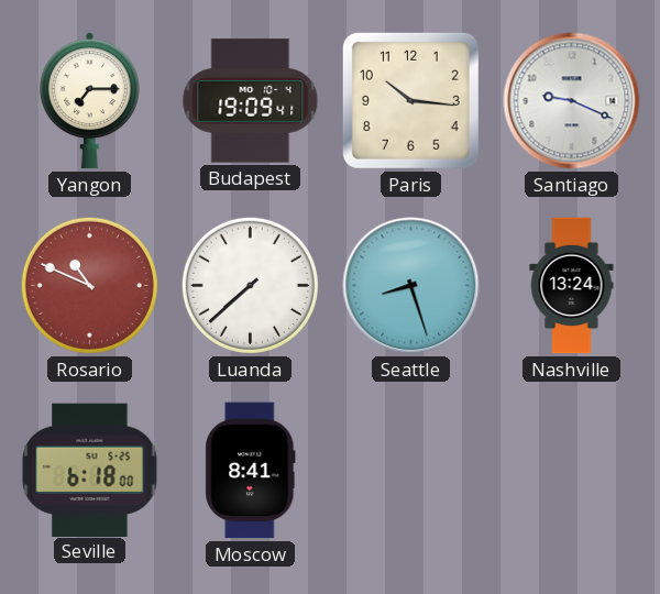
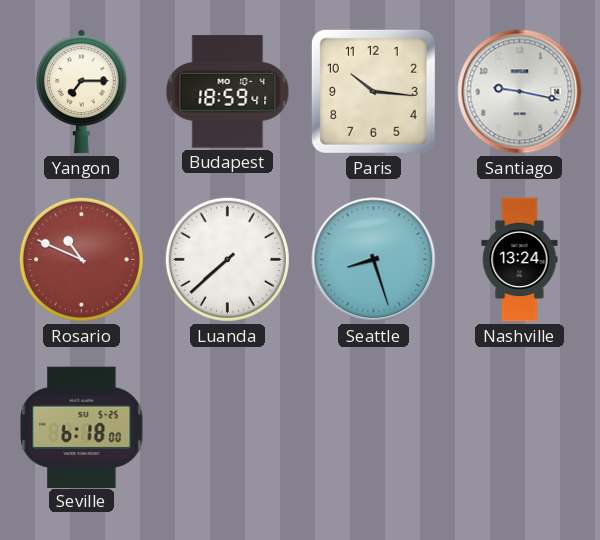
Budapest: 19:09 -> 18:59 (228, 92)
Santiago: 9:19 -> 9:17 (520, 92)
Moscow: 8:41 -> none (251, 471)
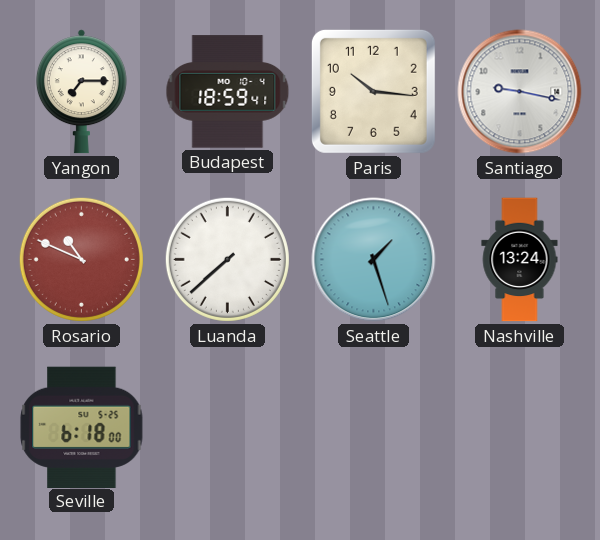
Seattle: 8:27 -> 1:27 (374, 260)
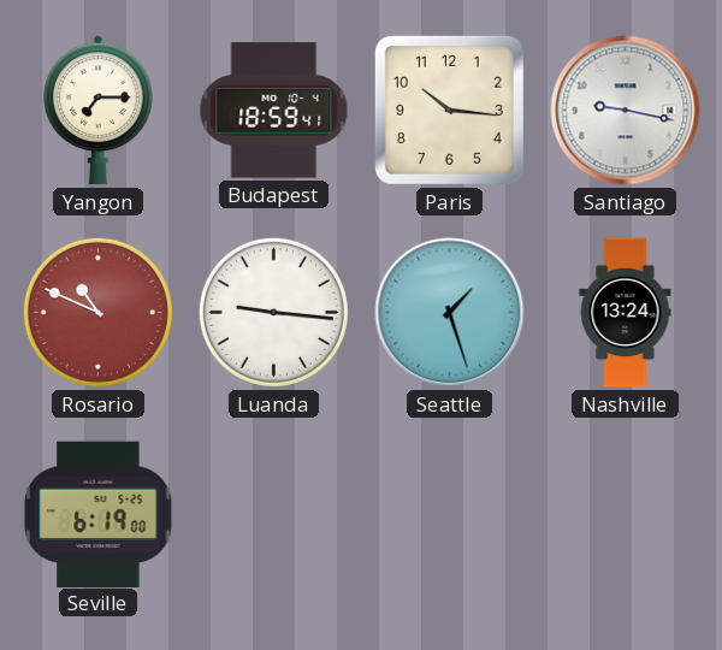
Luanda: 7:38 -> 9:16 (273, 312)
Seville: 6:18 -> 6:19 (99, 514)
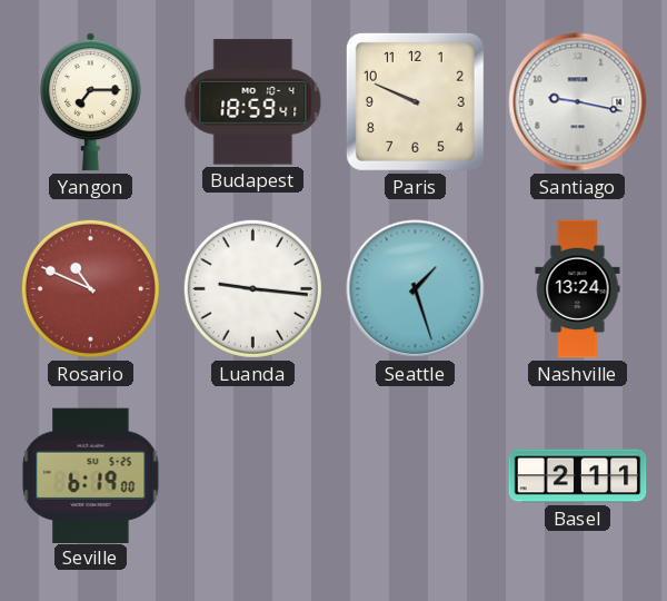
Paris: 10:16 -> 9:49 (415, 101)
Basel: none -> 2:11 (578, 476)
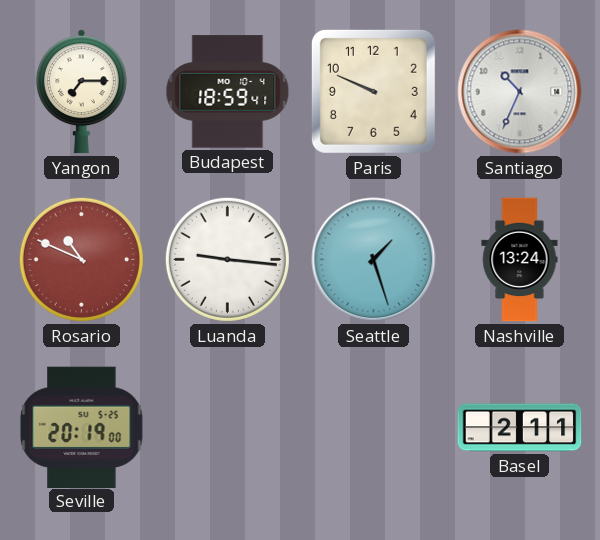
Santiago: 9:17 -> 10:34 (520, 92)
Seville: 6:19 -> 20:19 (82, 427)
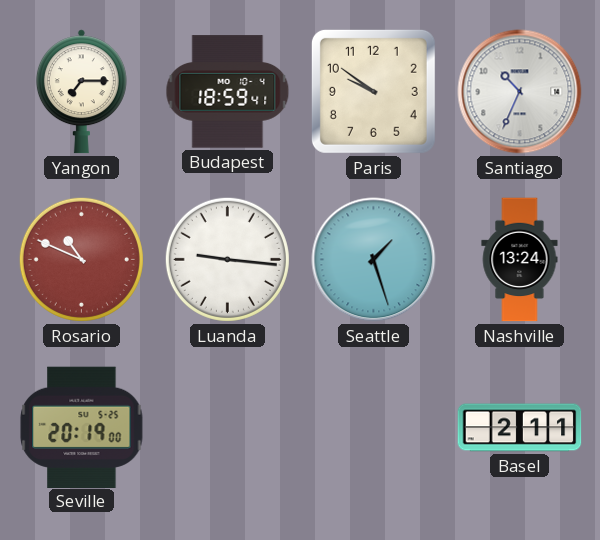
Paris: 9:49 -> 9:51 (373, 91)
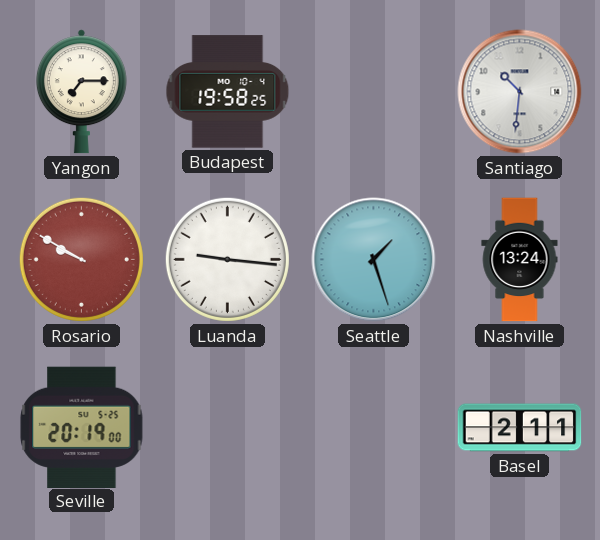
Budapest: 18:59 -> 19:58 (228, 92)
Paris: 9:51 -> none (373, 91)
Santiago: 10:34 -> 10:31 (520, 92)
Rosario: 10:49 -> 9:50 (81, 259)
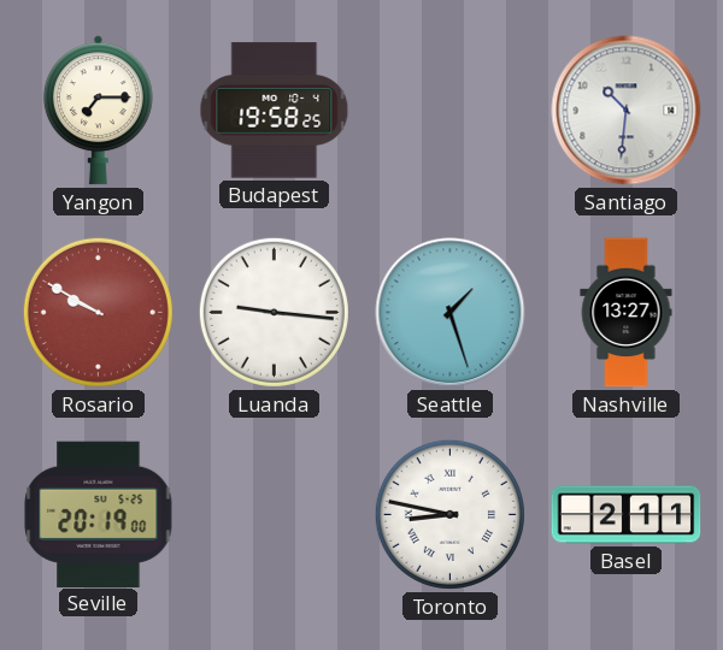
Nashville: 13:24 -> 13:27 (627, 313)
Toronto: none -> 8:47 (449, 514)
